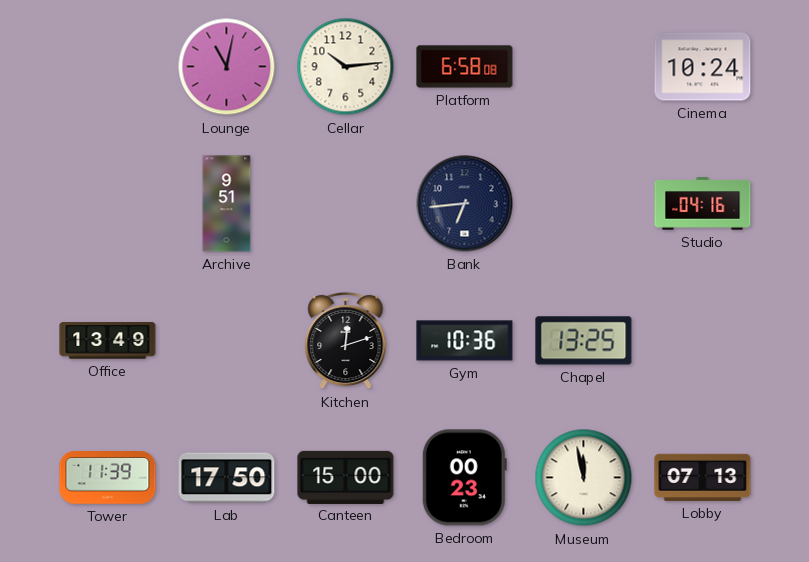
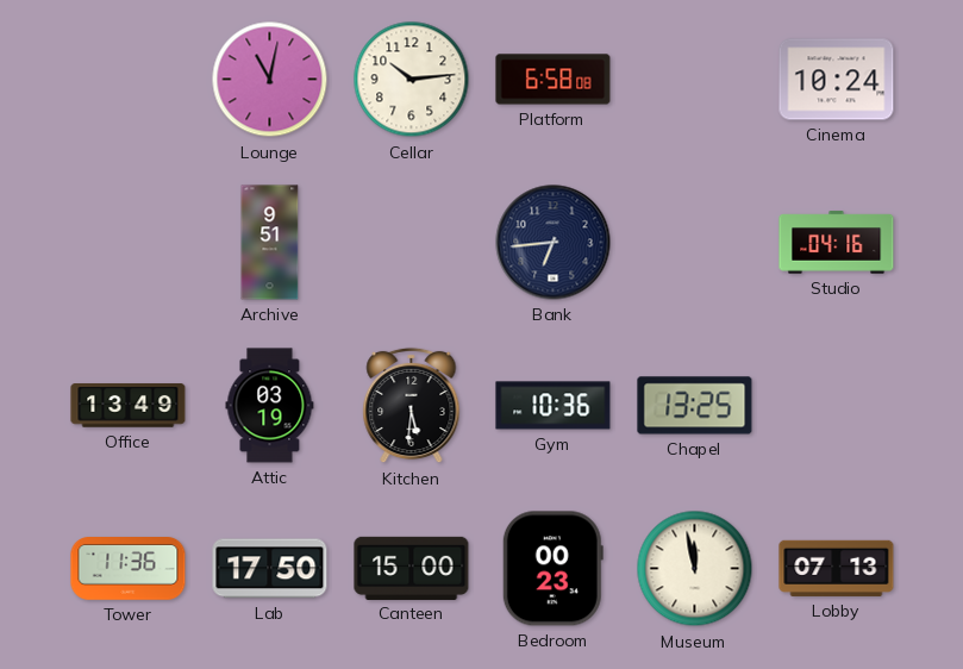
Attic: none -> 03:19 (270, 406)
Kitchen: 12:12 -> 5:31 (412, 406)
Tower: 11:39 -> 11:36 (129, 569)
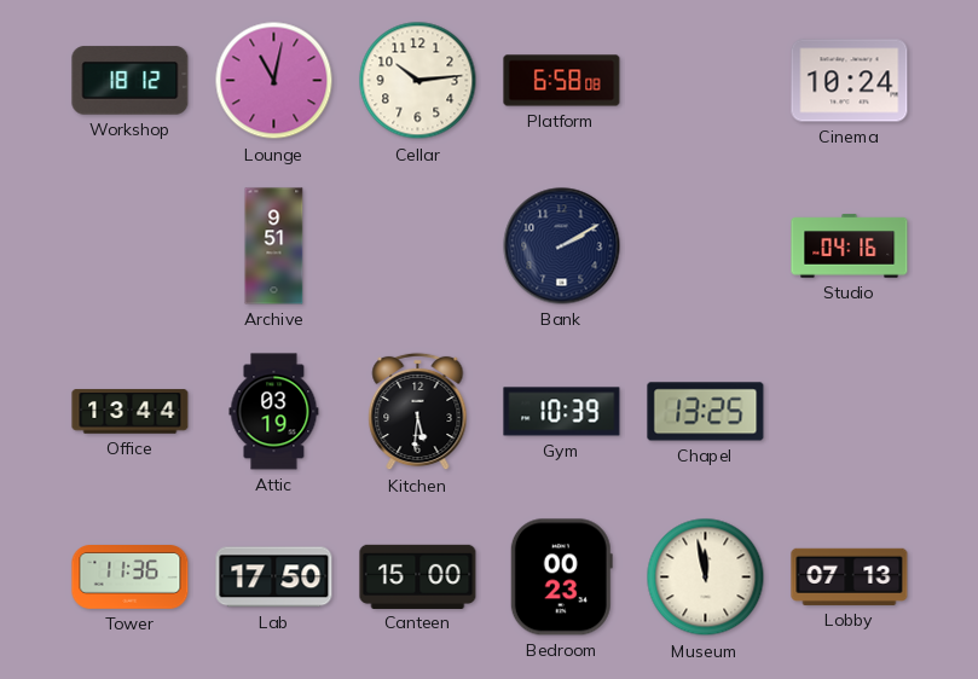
Workshop: none -> 18:12 (131, 81)
Bank: 6:44 -> 2:10 (562, 246)
Office: 13:49 -> 13:44 (131, 412)
Gym: 10:36 -> 10:39 (562, 412)
